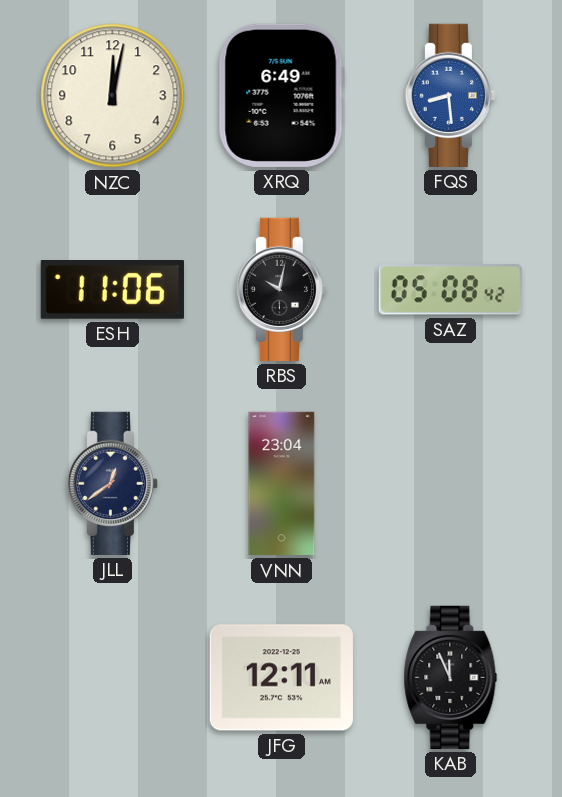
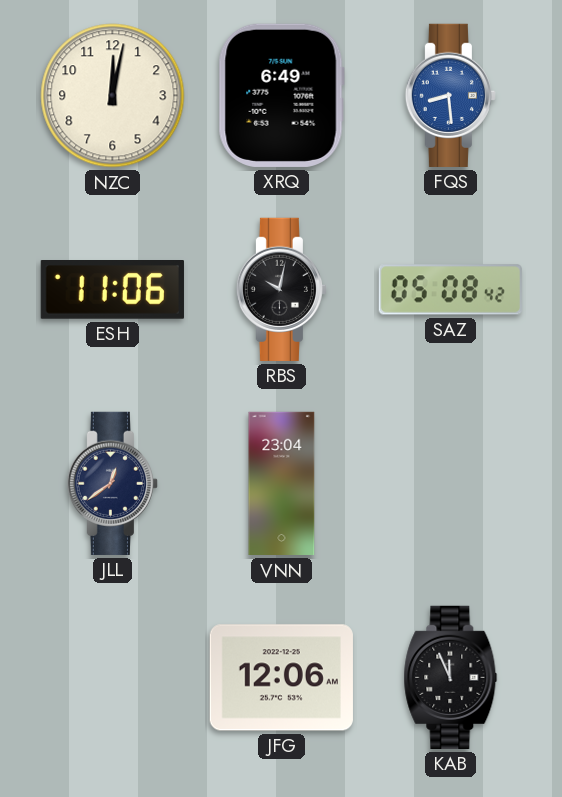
JFG: 12:11 -> 12:06 (281, 678)
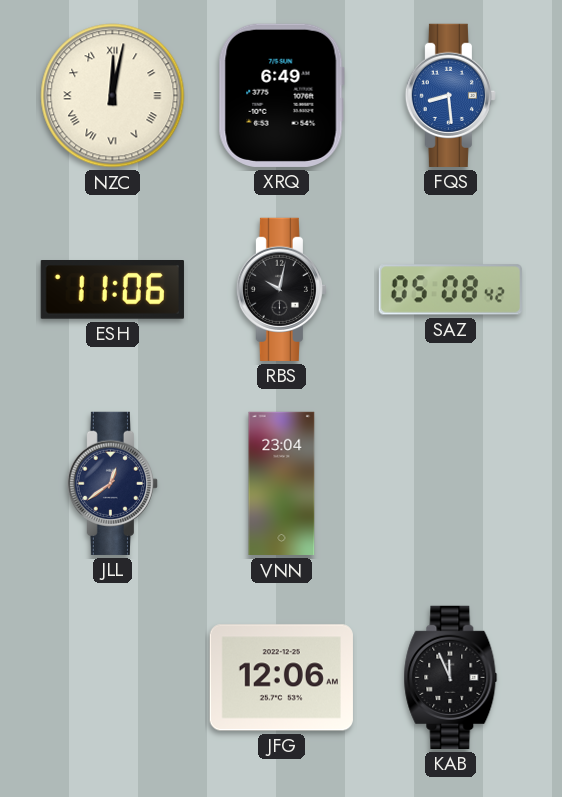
NZC numerals: Arabic -> Roman (113, 96)
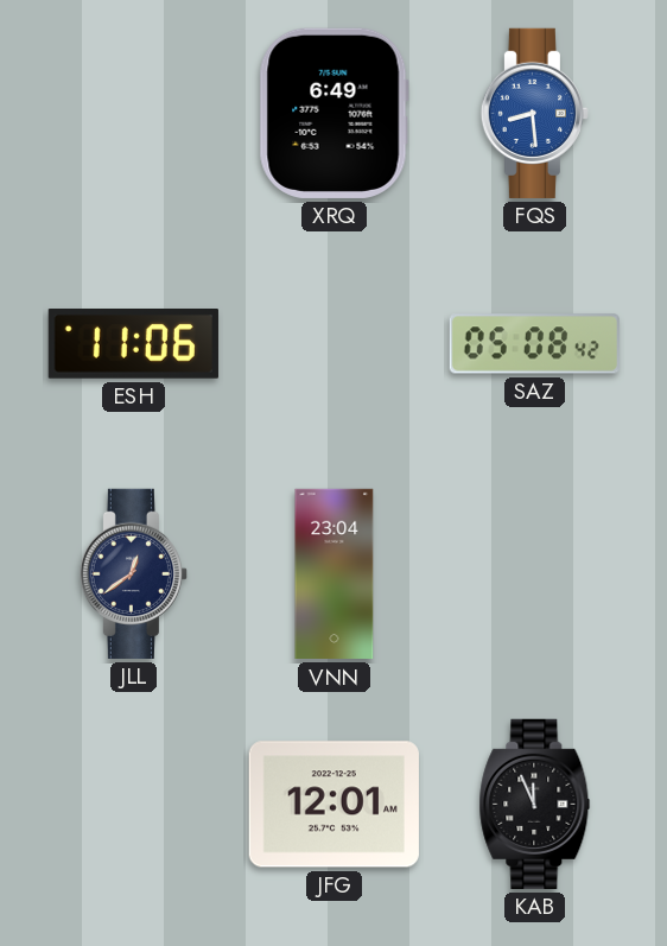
NZC: 12:02 -> none (113, 96)
RBS: 10:02 -> none (281, 289)
JFG: 12:06 -> 12:01 (333, 805)
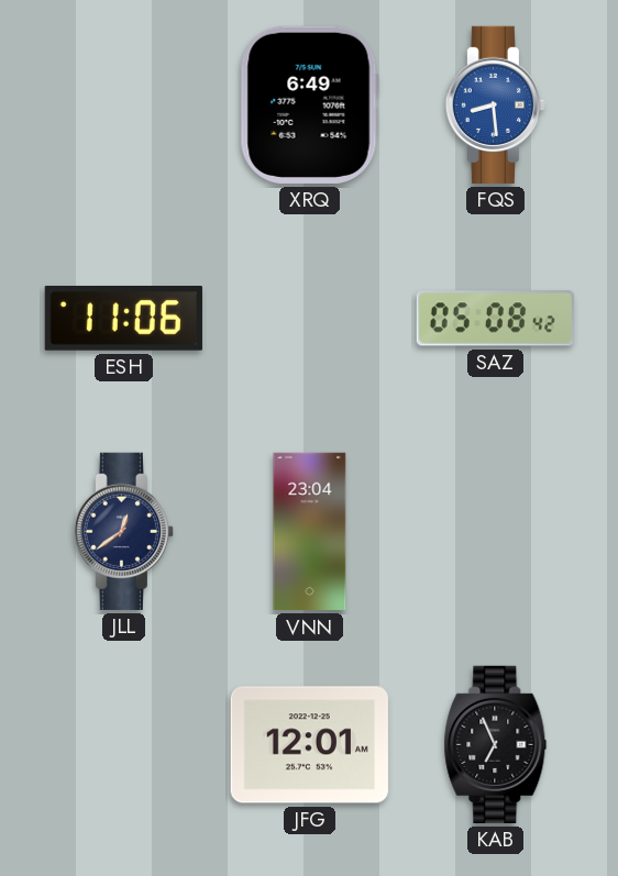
KAB: 11:56 -> 6:56 (496, 744)
